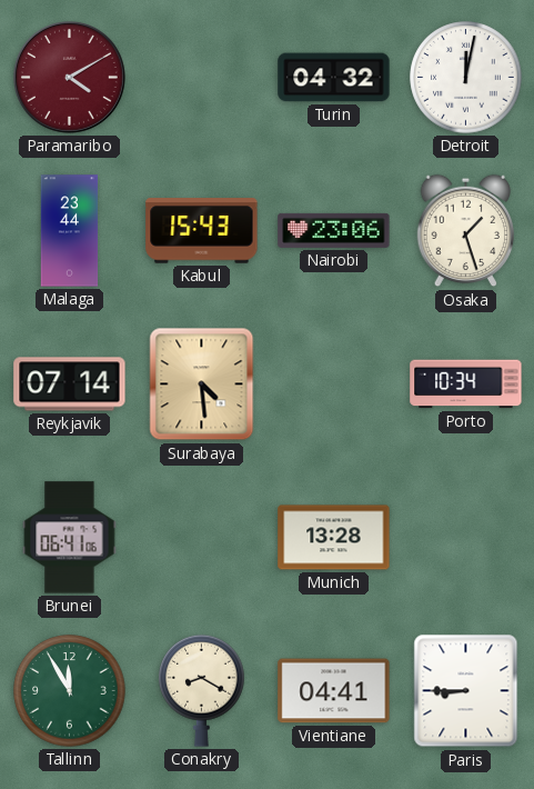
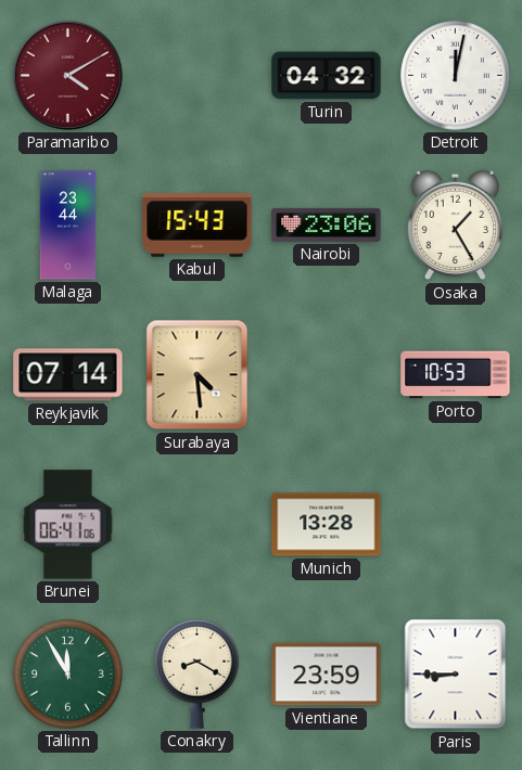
Osaka: 1:27 -> 1:25 (456, 226)
Porto: 10:34 -> 10:53 (456, 375)
Vientiane: 04:41 -> 23:59 (327, 675)
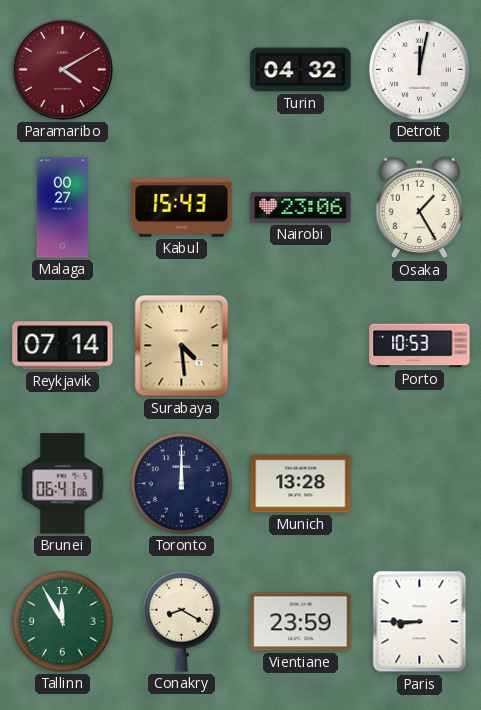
Malaga: 23:44 -> 00:27 (63, 208)
Toronto: none -> 12:00 (182, 484)
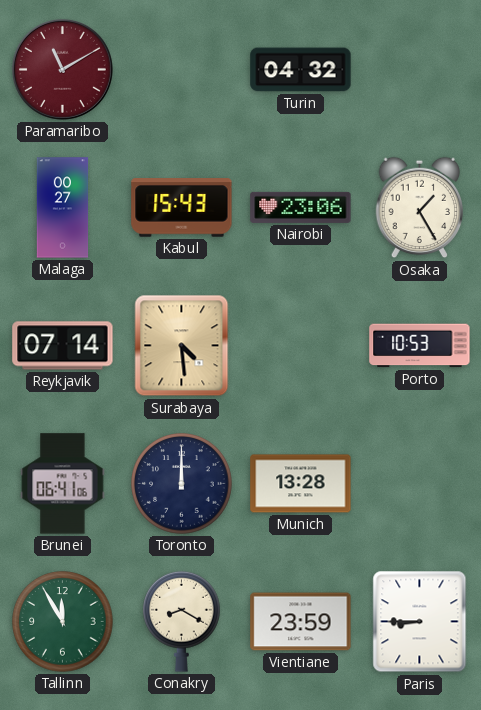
Paramaribo: 4:10 -> 11:10 (62, 69)
Detroit: 12:02 -> none (420, 70)
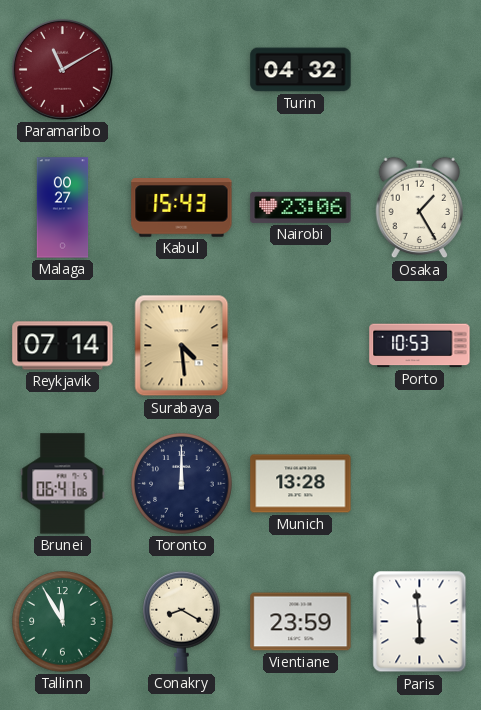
Paris: 8:45 -> 5:59 (420, 622)
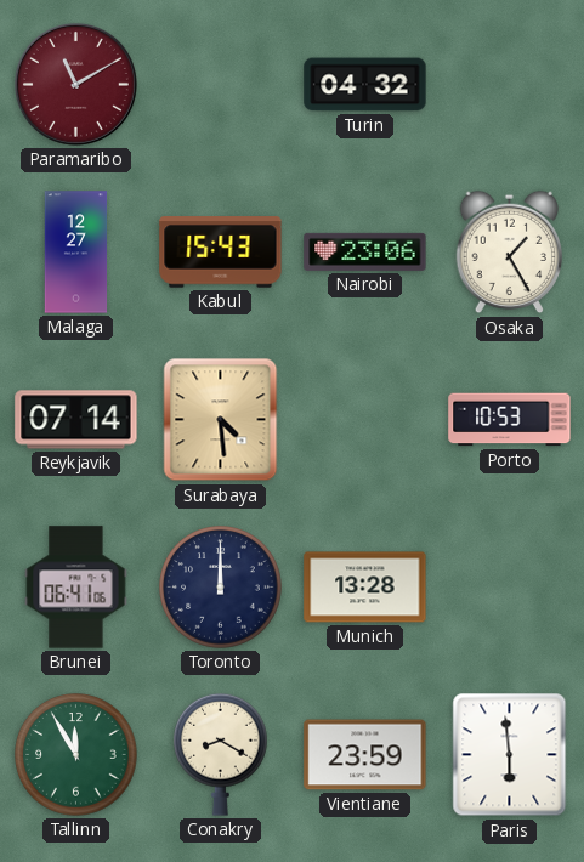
Malaga: 00:27 -> 12:27 (76, 253)
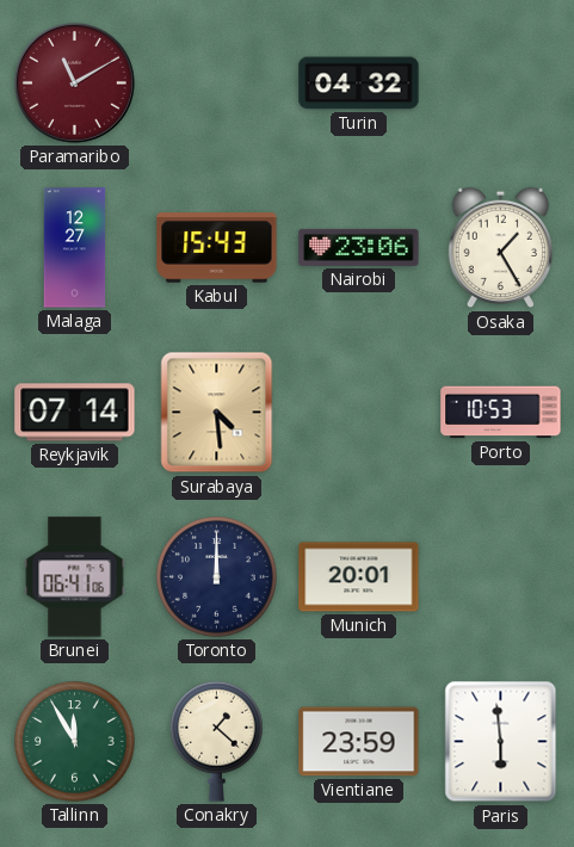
Munich: 13:28 -> 20:01 (359, 577)
Conakry: 8:20 -> 1:22 (217, 741)
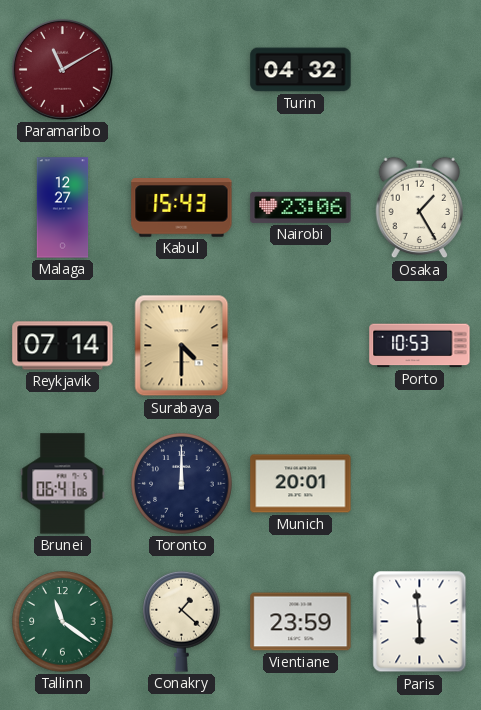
Surabaya: 4:29 -> 4:30 (182, 346)
Tallinn: 11:55 -> 11:21 (63, 622)
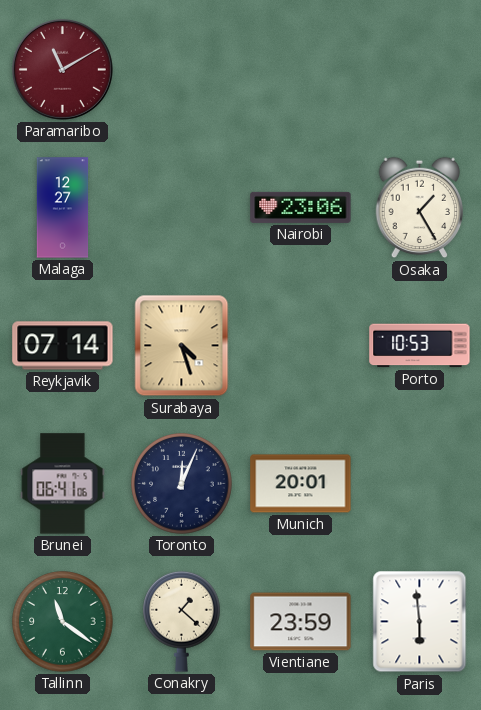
Turin: 04:32 -> none (301, 70)
Kabul: 15:43 -> none (182, 208)
Surabaya: 4:30 -> 4:27 (182, 346)
Toronto: 12:00 -> 12:04 (182, 484)
